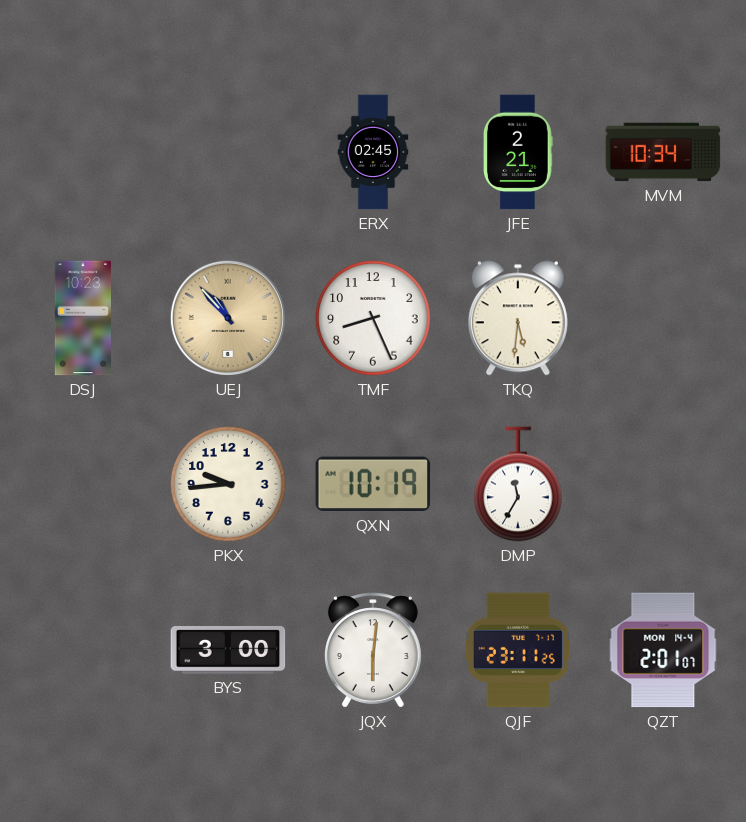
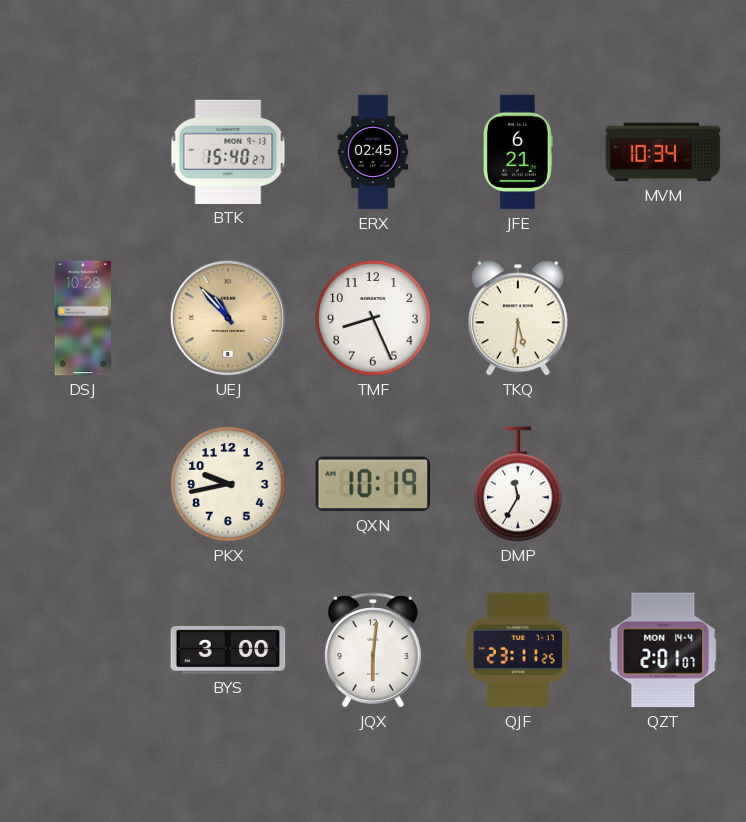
BTK: none -> 15:40 (228, 152)
JFE: 2:21 -> 6:21 (519, 152)
PKX: 9:44 -> 9:43 (228, 484)
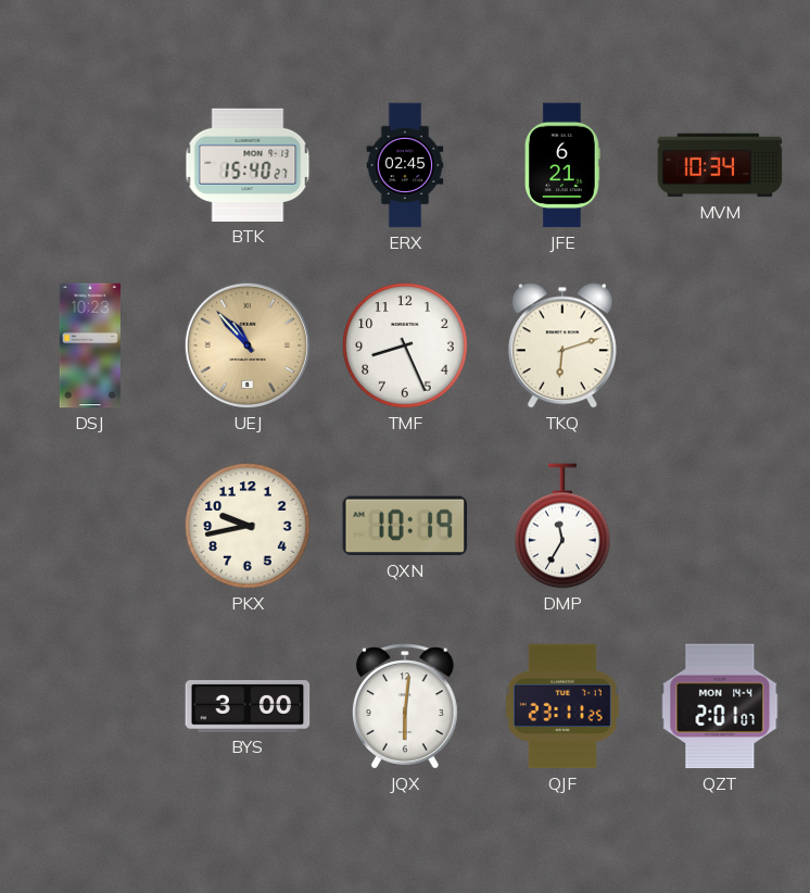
TKQ: 5:31 -> 6:12 (562, 345)
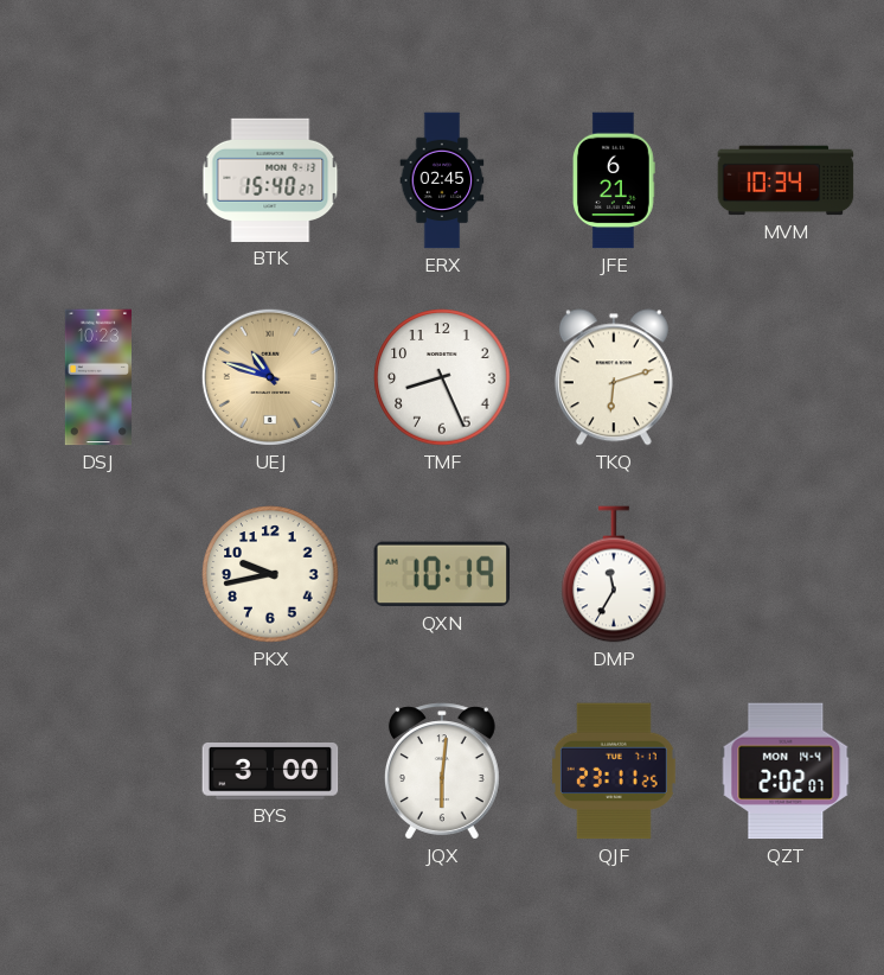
UEJ: 10:53 -> 10:48 (270, 377)
QZT: 2:01 -> 2:02 (786, 771)
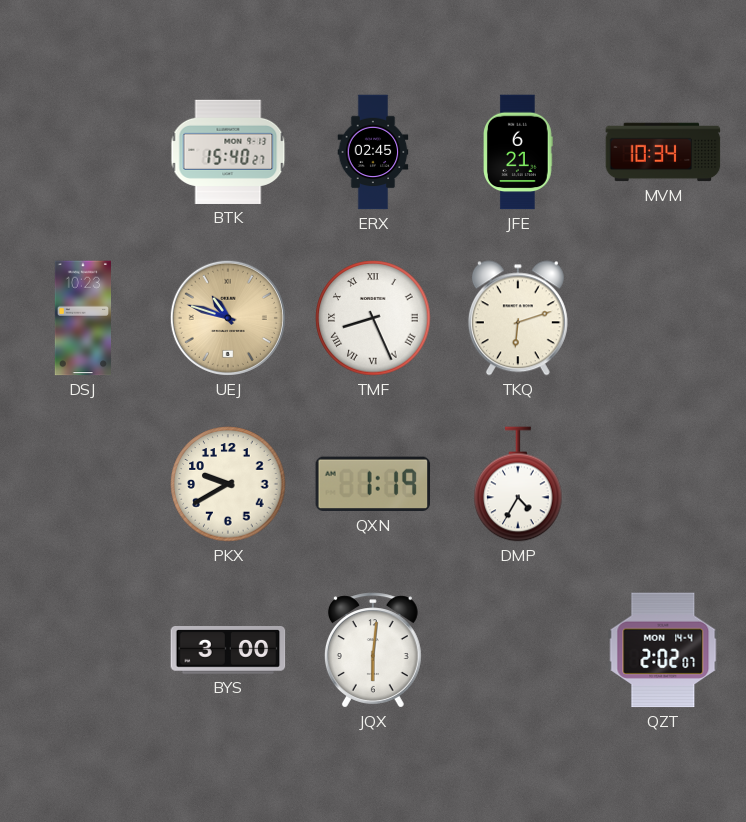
TMF numerals: Arabic -> Roman (373, 318)
PKX: 9:43 -> 9:40 (228, 484)
QXN: 10:19 -> 1:19 (373, 484)
DMP: 11:35 -> 4:35 (518, 484)
QJF: 23:11 -> none (614, 771)
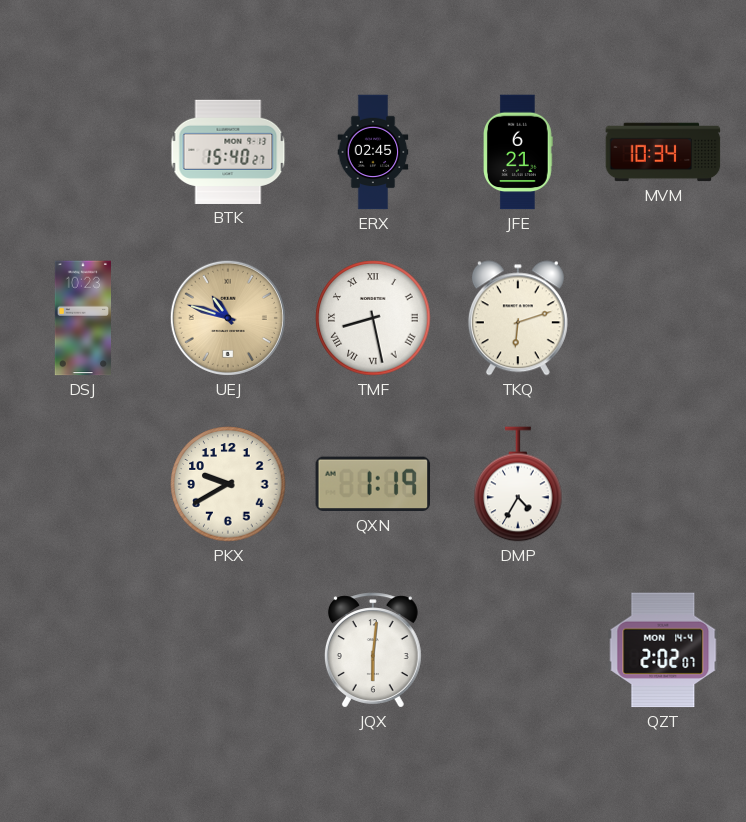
TMF: 8:26 -> 8:28 (373, 318)
BYS: 3:00 -> none (228, 651)
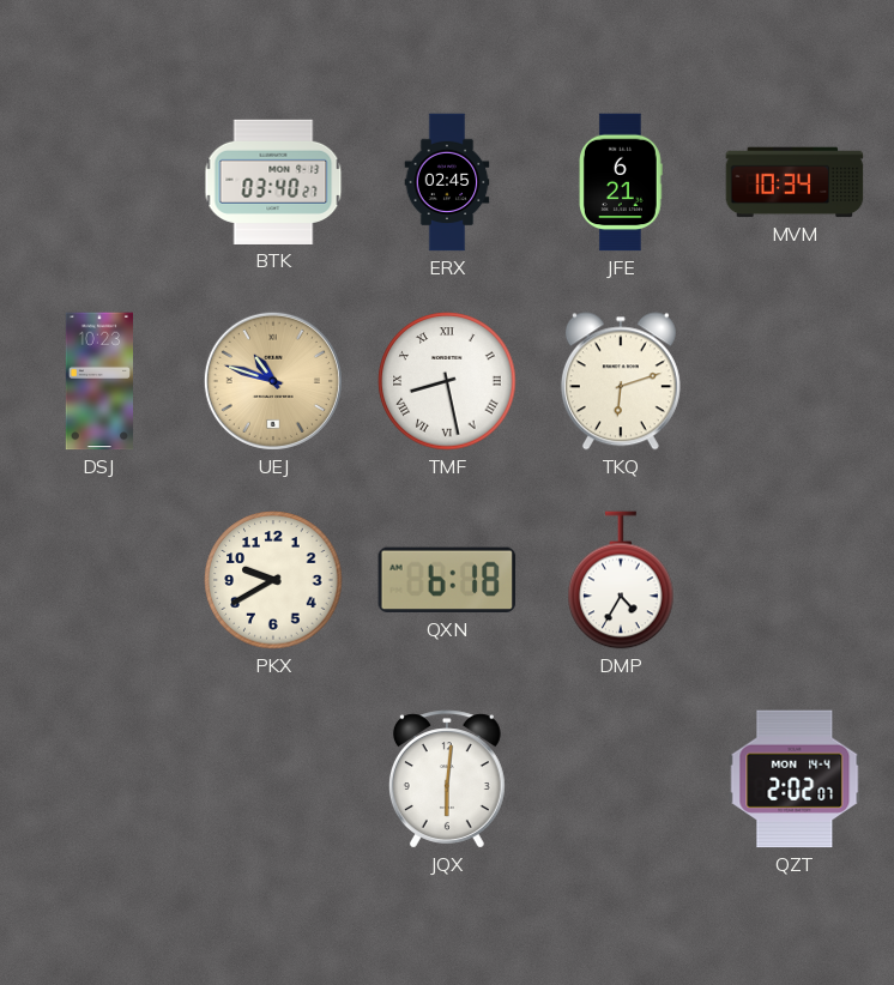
BTK: 15:40 -> 03:40 (273, 182)
QXN: 1:19 -> 6:18 (447, 580)
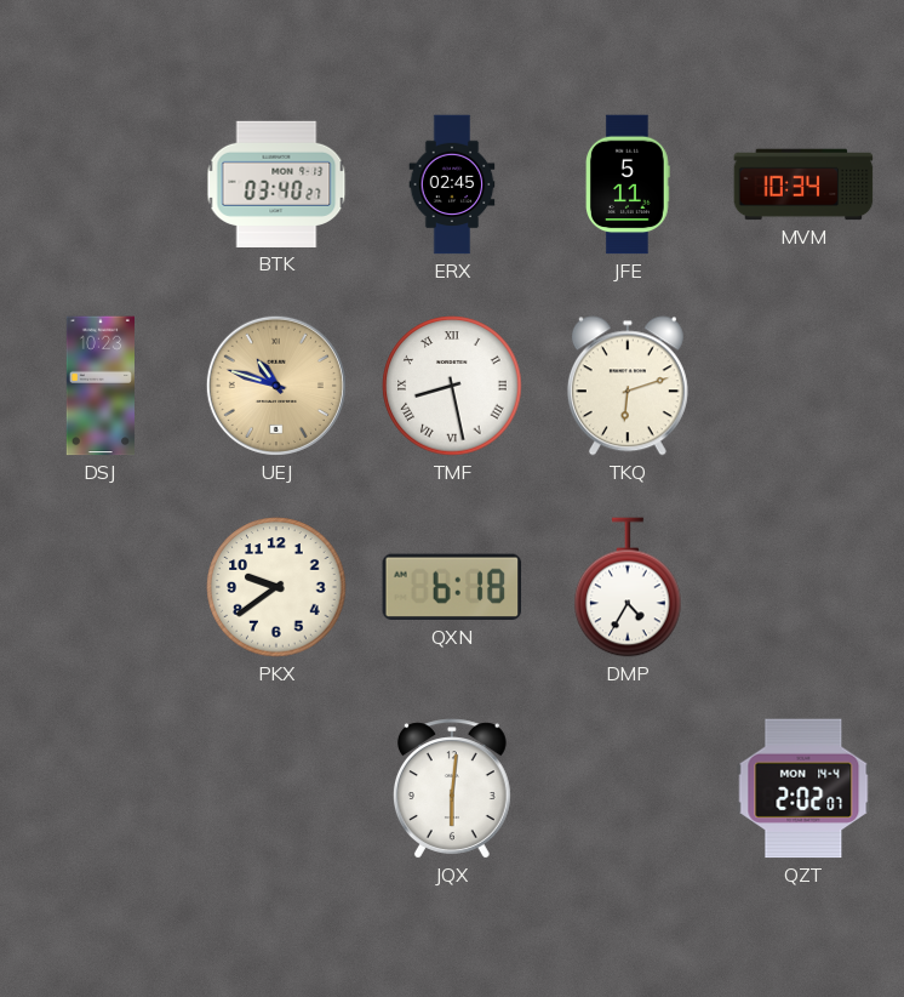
JFE: 6:21 -> 5:11 (629, 184)
PKX: 9:40 -> 9:39 (276, 587)
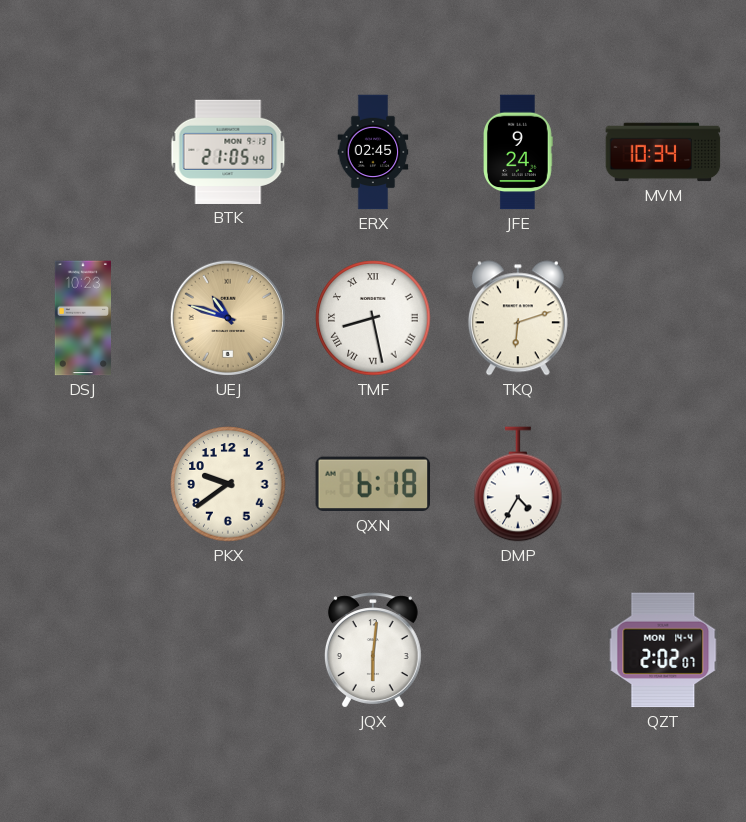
BTK: 03:40 -> 21:05 (228, 152)
JFE: 5:11 -> 9:24 (519, 152)
